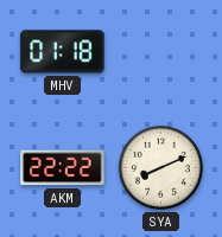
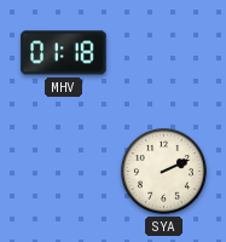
AKM: 22:22 -> none (63, 168)
SYA: 8:11 -> 2:11 (163, 171)
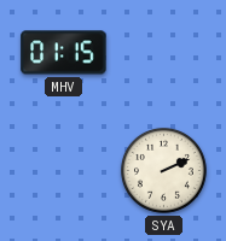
MHV: 01:18 -> 01:15 (64, 53)
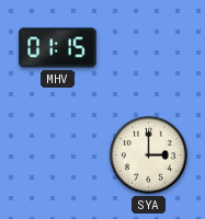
SYA: 2:11 -> 3:00 (148, 154)
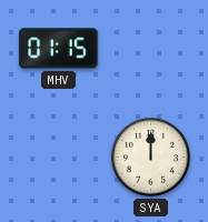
SYA: 3:00 -> 12:00 (150, 157)
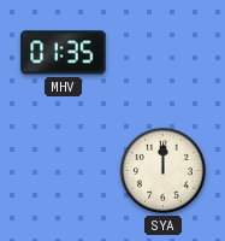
MHV: 01:15 -> 01:35 (64, 53)
